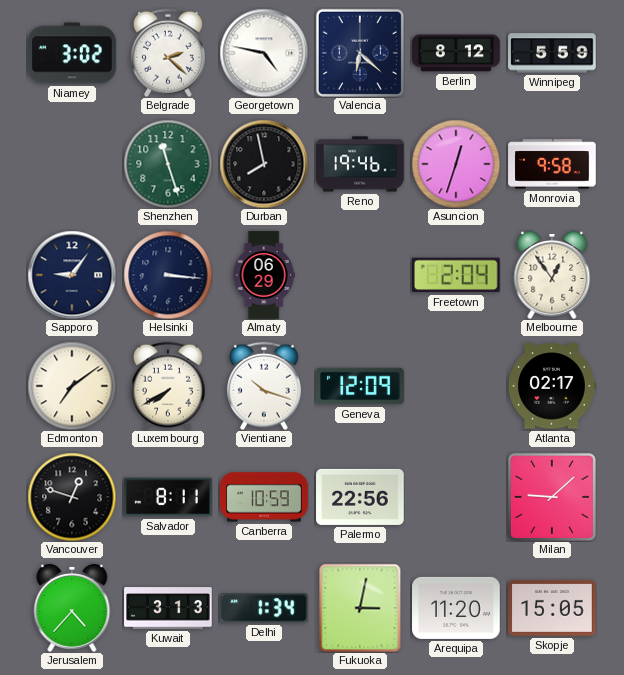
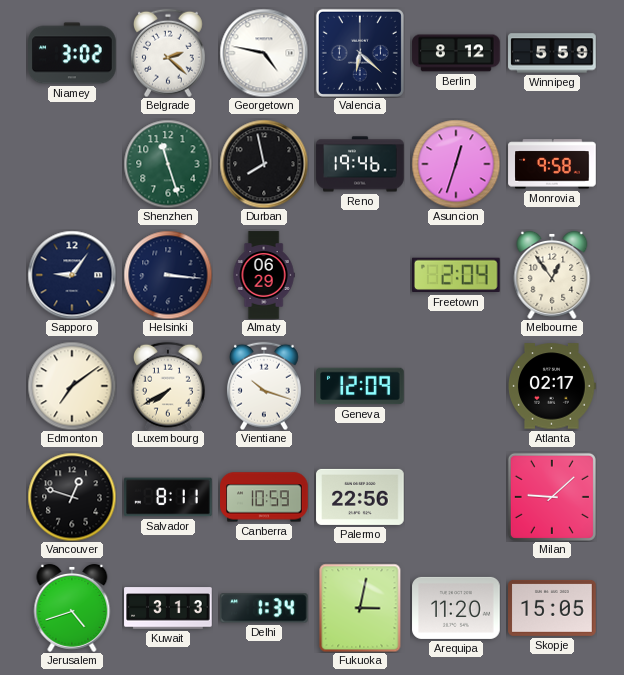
Jerusalem: 4:37 -> 4:42 (72, 608)
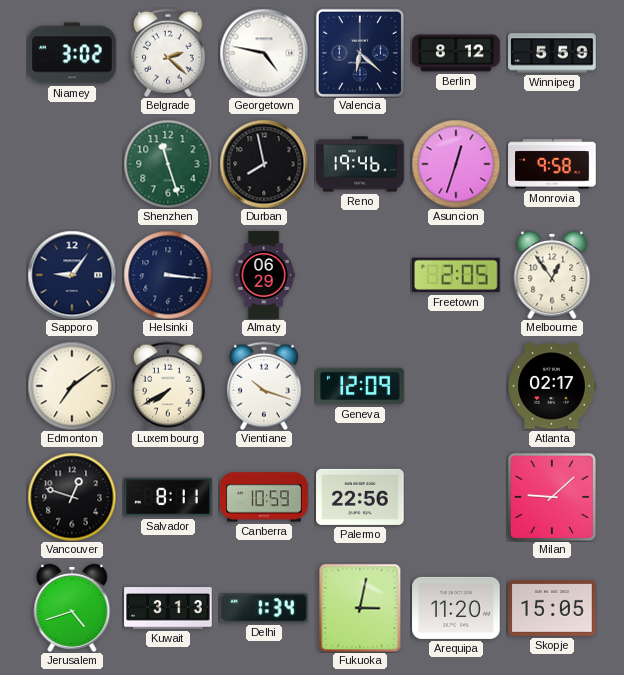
Freetown: 2:04 -> 2:05 (456, 275)
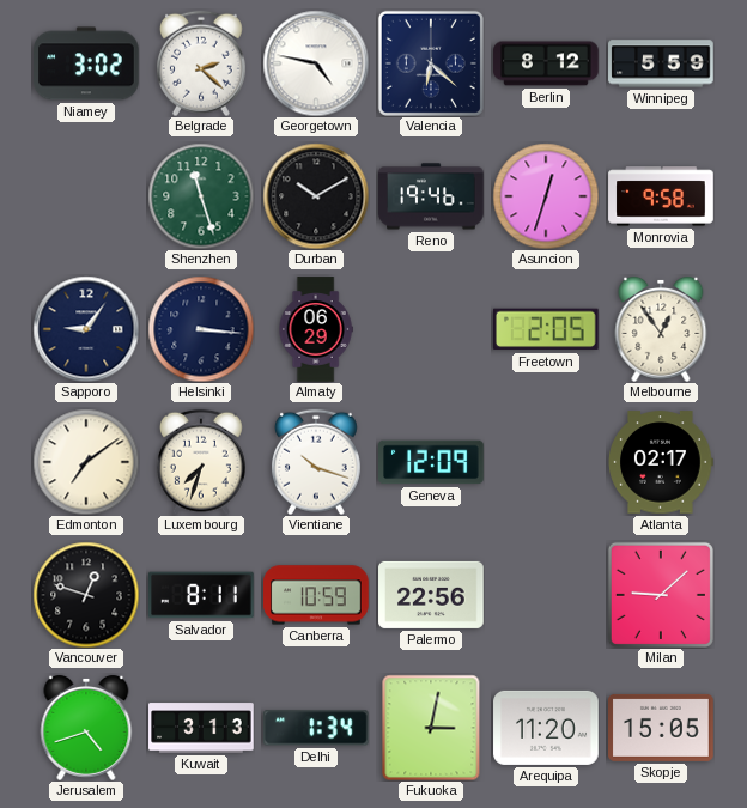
Durban: 7:58 -> 10:10 (316, 196)
Luxembourg: 7:40 -> 7:33 (201, 462)
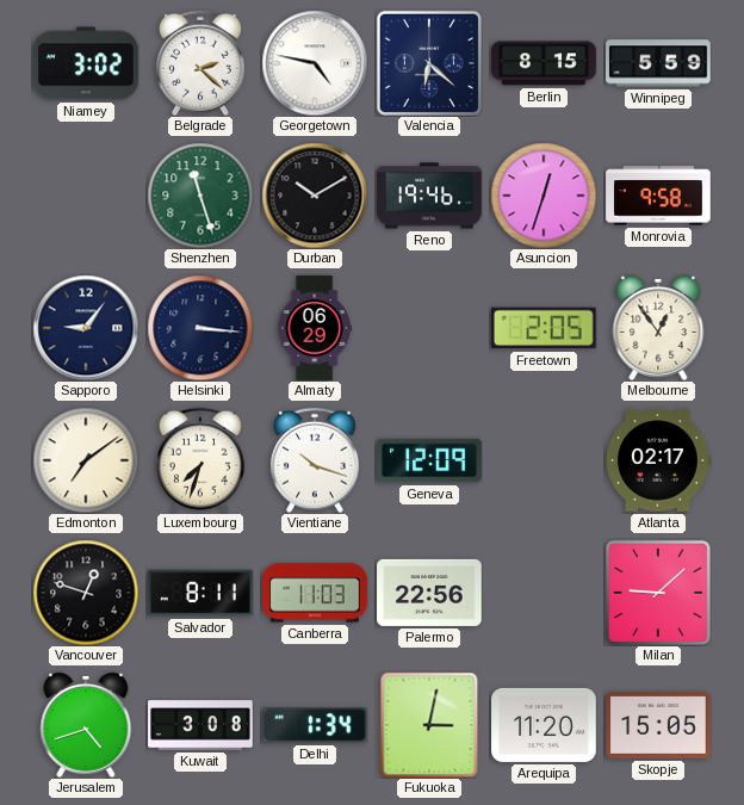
Berlin: 8:12 -> 8:15 (544, 63)
Canberra: 10:59 -> 11:03 (315, 593)
Kuwait: 3:13 -> 3:08 (200, 725)
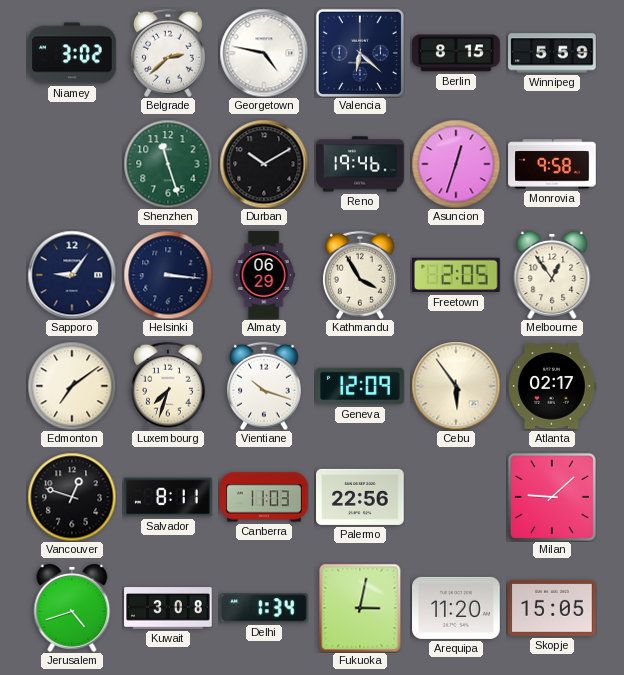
Belgrade: 2:22 -> 2:38 (168, 53)
Kathmandu: none -> 3:55 (360, 275)
Cebu: none -> 5:54 (456, 386)
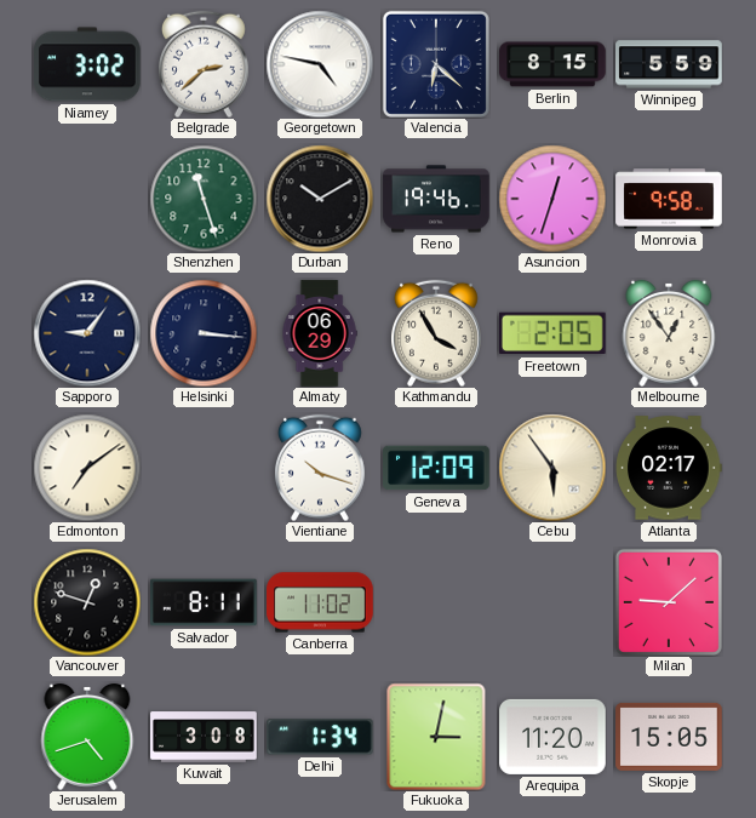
Luxembourg: 7:33 -> none (168, 386)
Canberra: 11:03 -> 11:02 (320, 602)
Palermo: 22:56 -> none (360, 497)
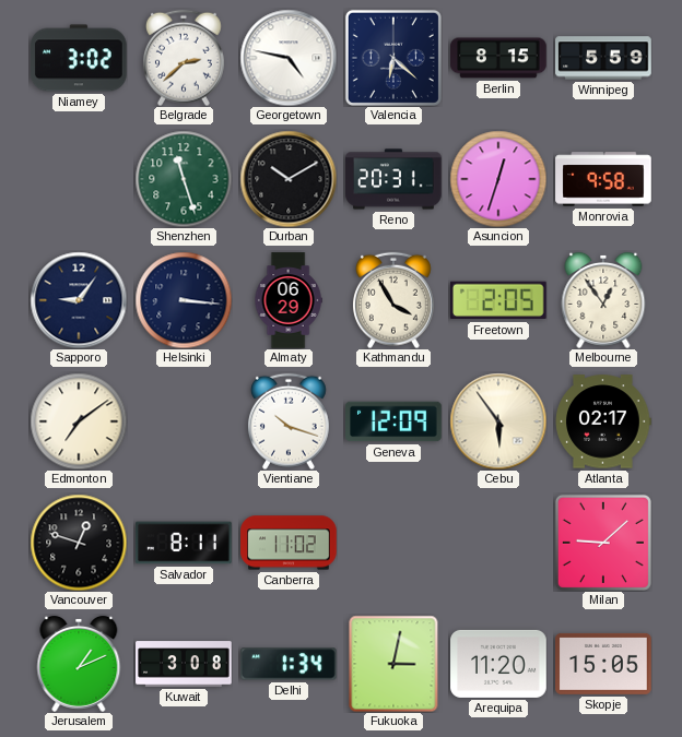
Reno: 19:46 -> 20:31 (393, 179)
Jerusalem: 4:42 -> 1:11 (79, 664)
